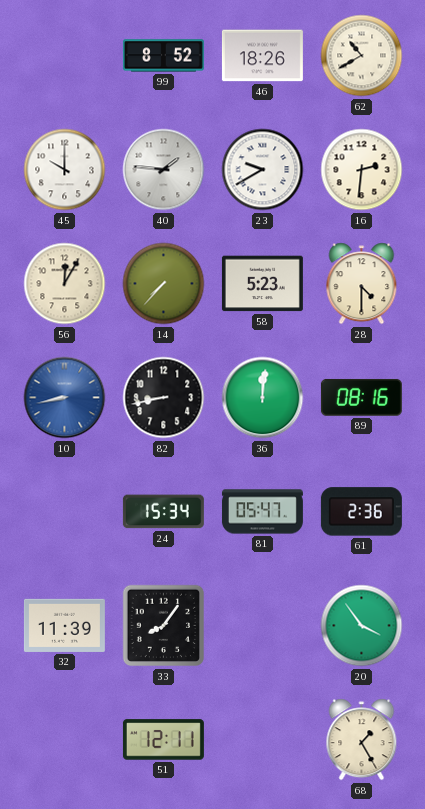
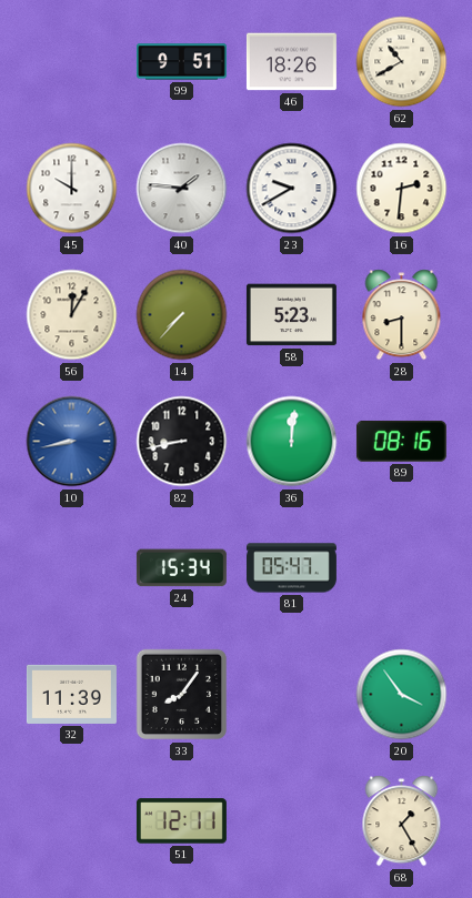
99: 8:52 -> 9:51 (181, 62)
28: 4:30 -> 8:30 (402, 315)
61: 2:36 -> none (361, 512)
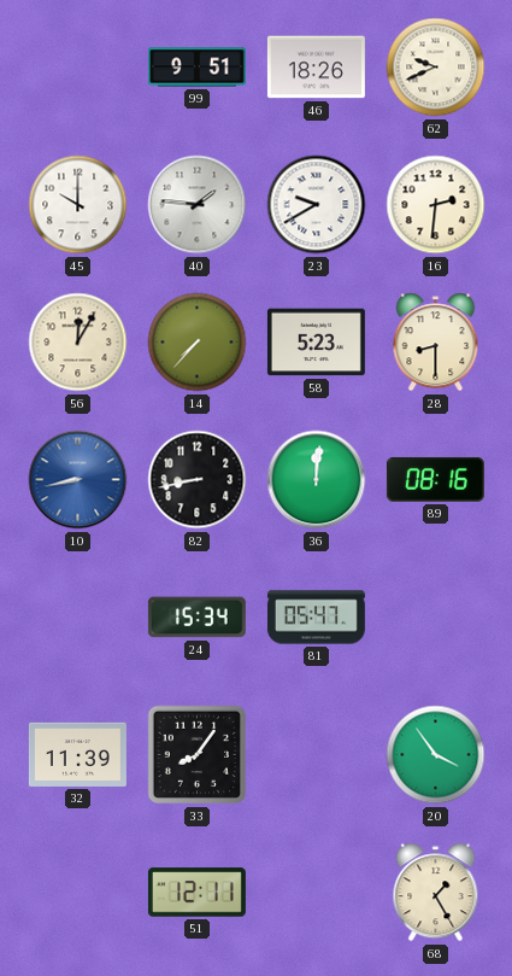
62: 10:40 -> 9:41 (436, 68)
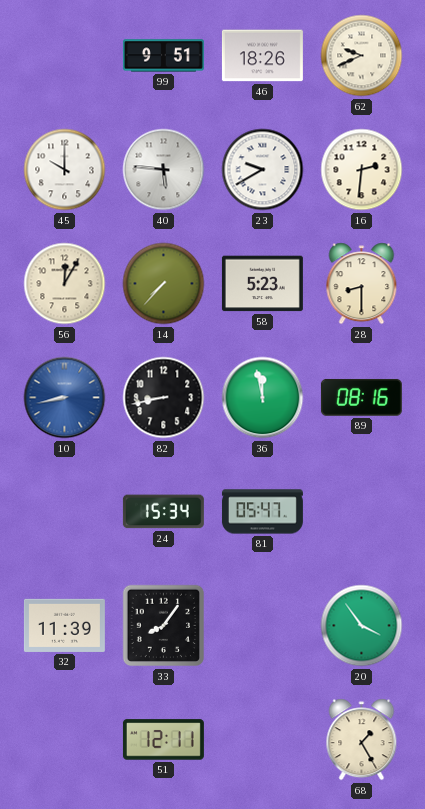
40: 1:46 -> 5:46 (164, 170)
36: 12:01 -> 11:58 (263, 398)
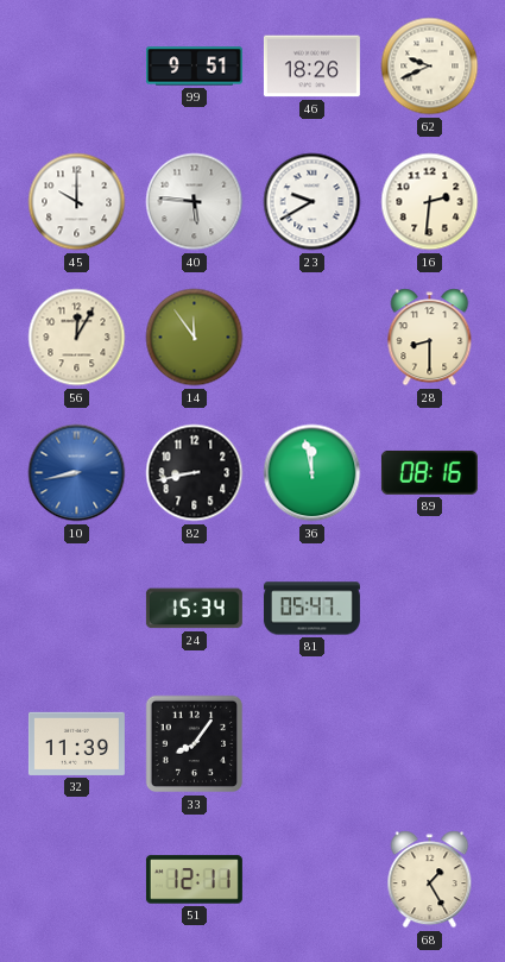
14: 7:37 -> 11:54 (195, 338)
58: 5:23 -> none (262, 284)
20: 3:54 -> none (362, 626)
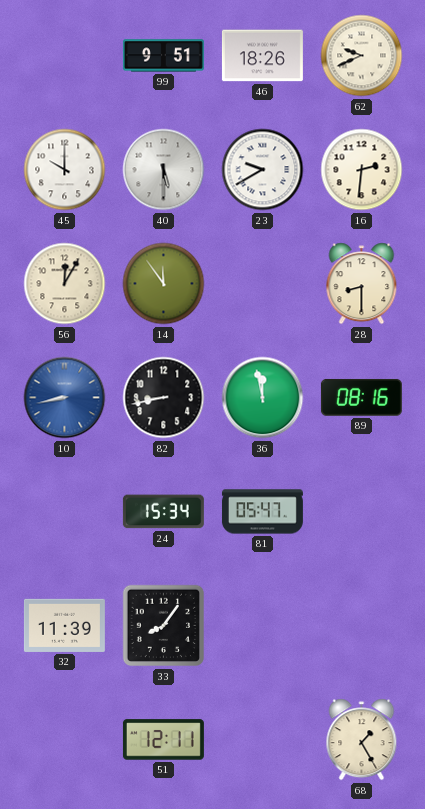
40: 5:46 -> 5:30 (164, 170)
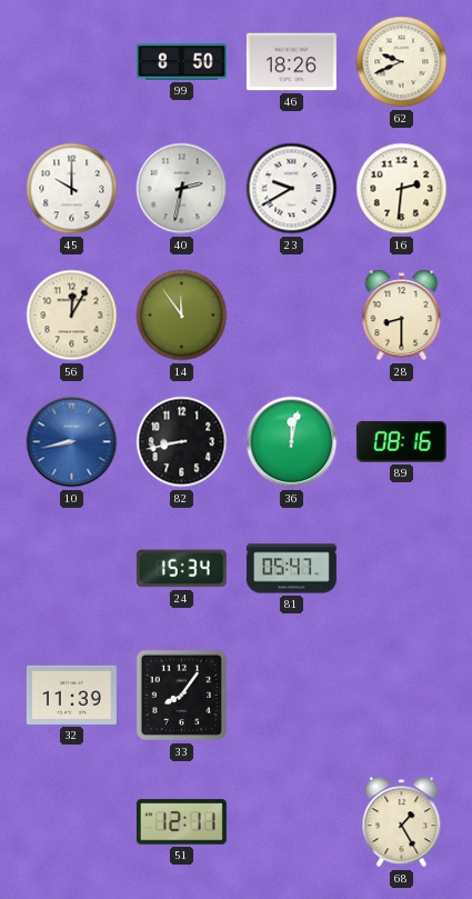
99: 9:51 -> 8:50 (181, 62)
40: 5:30 -> 2:32 (182, 189)
36: 11:58 -> 12:02 (292, 442)
